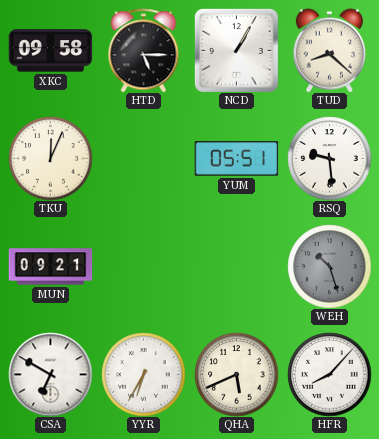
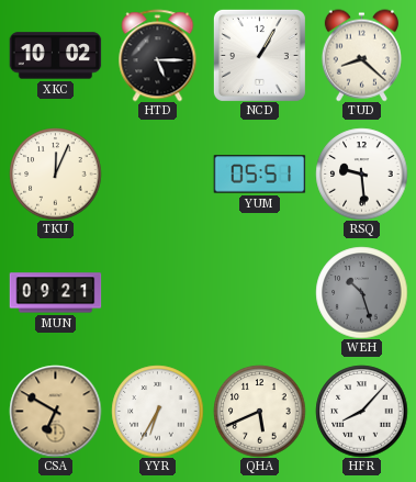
XKC: 09:58 -> 10:02 (55, 56)
CSA dial: white -> champagne (55, 411)
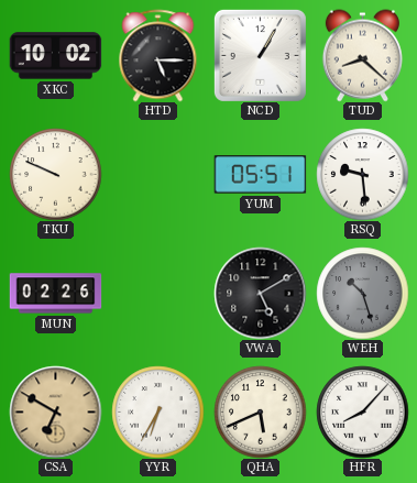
TKU: 12:04 -> 9:49 (55, 174)
MUN: 09:21 -> 02:26 (55, 294)
VWA: none -> 5:10 (260, 293)
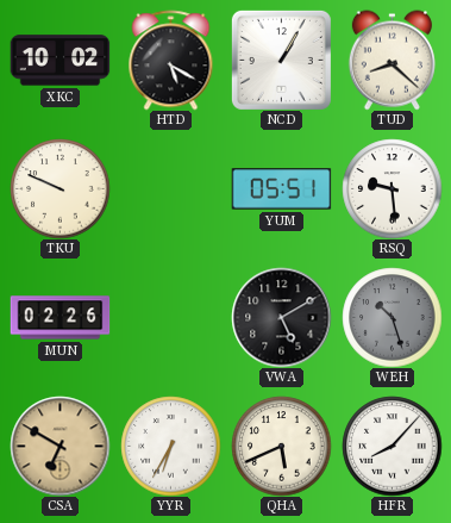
HTD: 5:15 -> 5:20 (171, 60)
